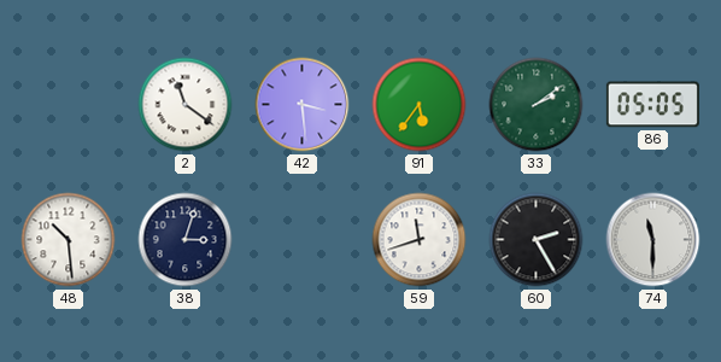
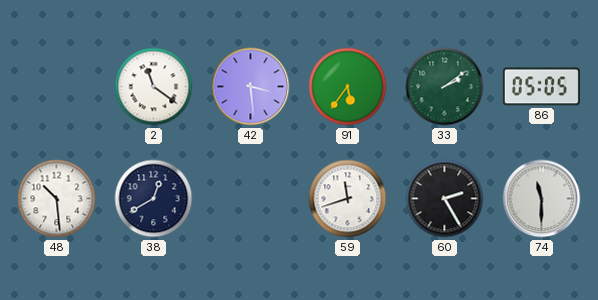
38: 3:03 -> 12:40 (154, 199)
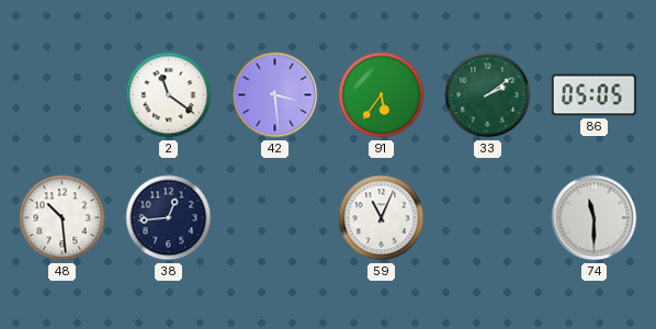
38: 12:40 -> 12:44 (169, 218)
59: 11:42 -> 11:04 (382, 218)
60: 2:25 -> none (445, 199)
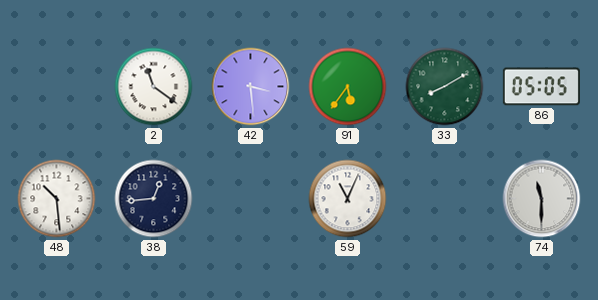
33: 2:09 -> 8:10 (445, 87)
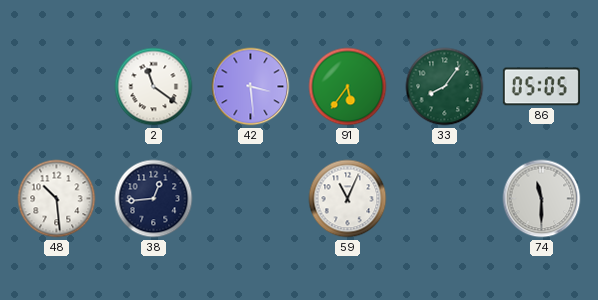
33: 8:10 -> 8:06 (445, 87)
